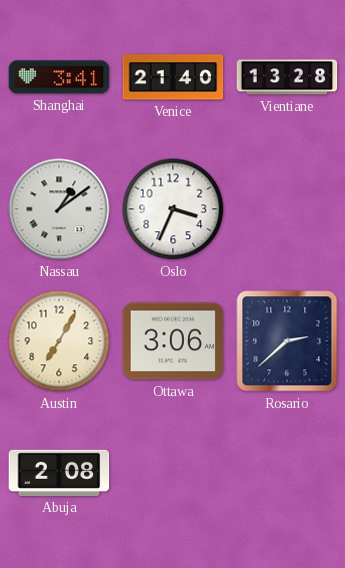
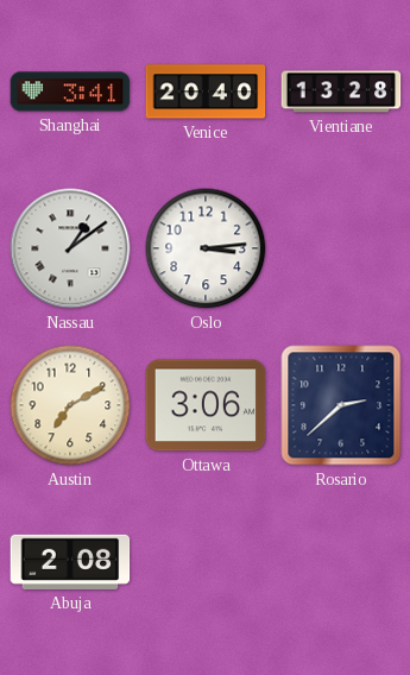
Venice: 21:40 -> 20:40 (206, 92)
Oslo: 3:34 -> 3:14 (206, 248)
Austin: 7:05 -> 7:10 (70, 405)
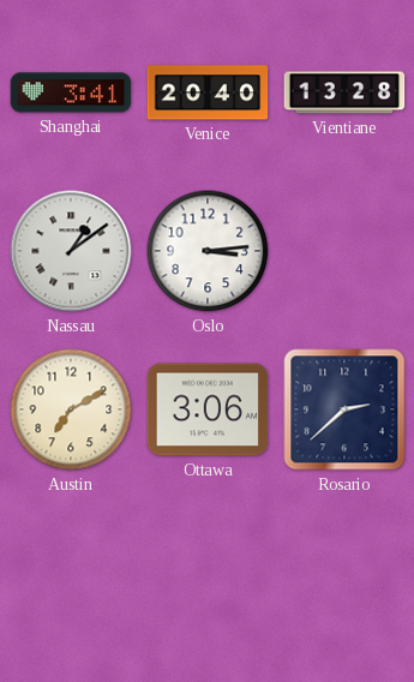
Abuja: 2:08 -> none (70, 562)
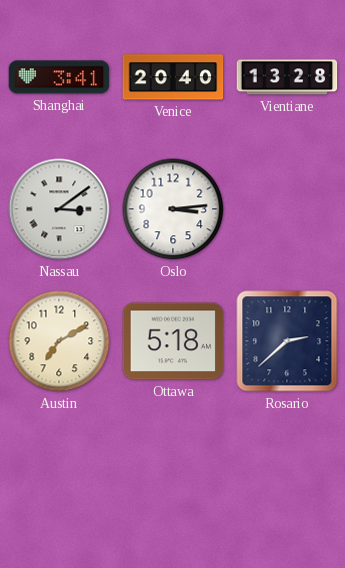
Nassau: 1:09 -> 3:09 (59, 209)
Ottawa: 3:06 -> 5:18 (173, 341)
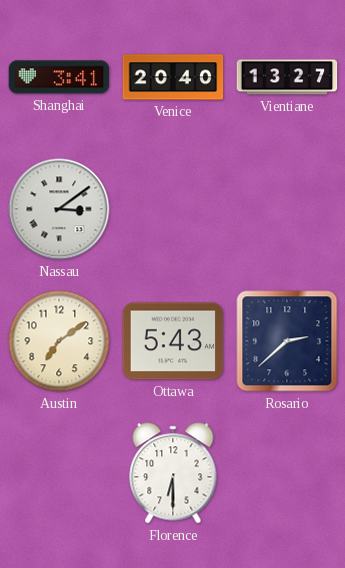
Vientiane: 13:28 -> 13:27 (287, 77)
Oslo: 3:14 -> none (173, 209)
Austin: 7:10 -> 7:09 (59, 341)
Ottawa: 5:18 -> 5:43 (173, 341)
Florence: none -> 6:30 (173, 473)
